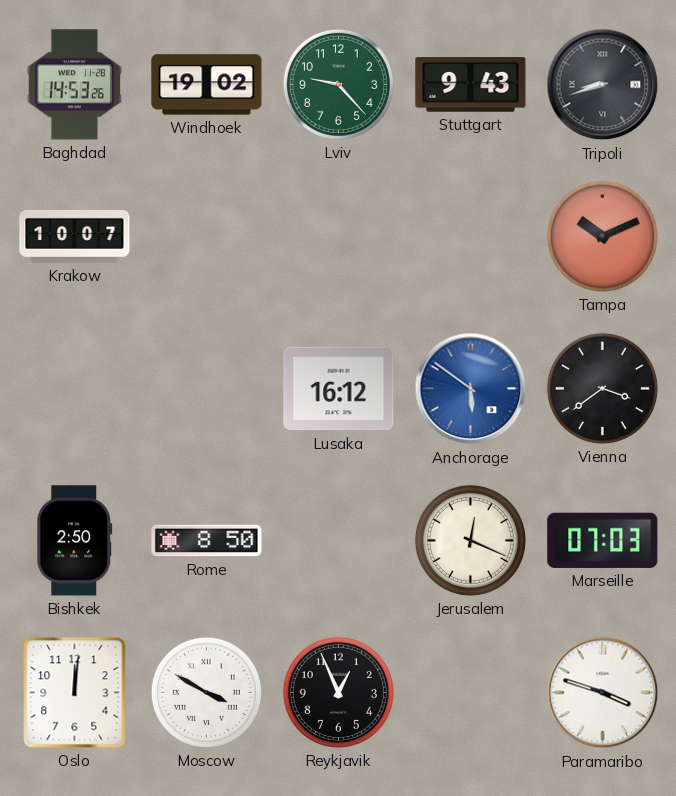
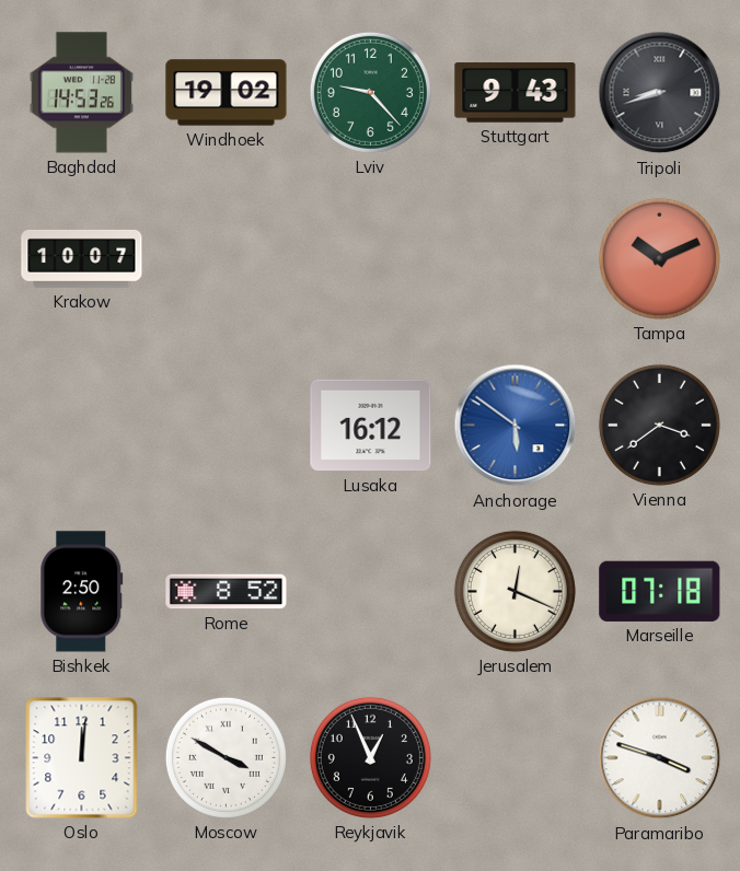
Rome: 8:50 -> 8:52 (227, 592)
Marseille: 07:03 -> 07:18 (660, 591)
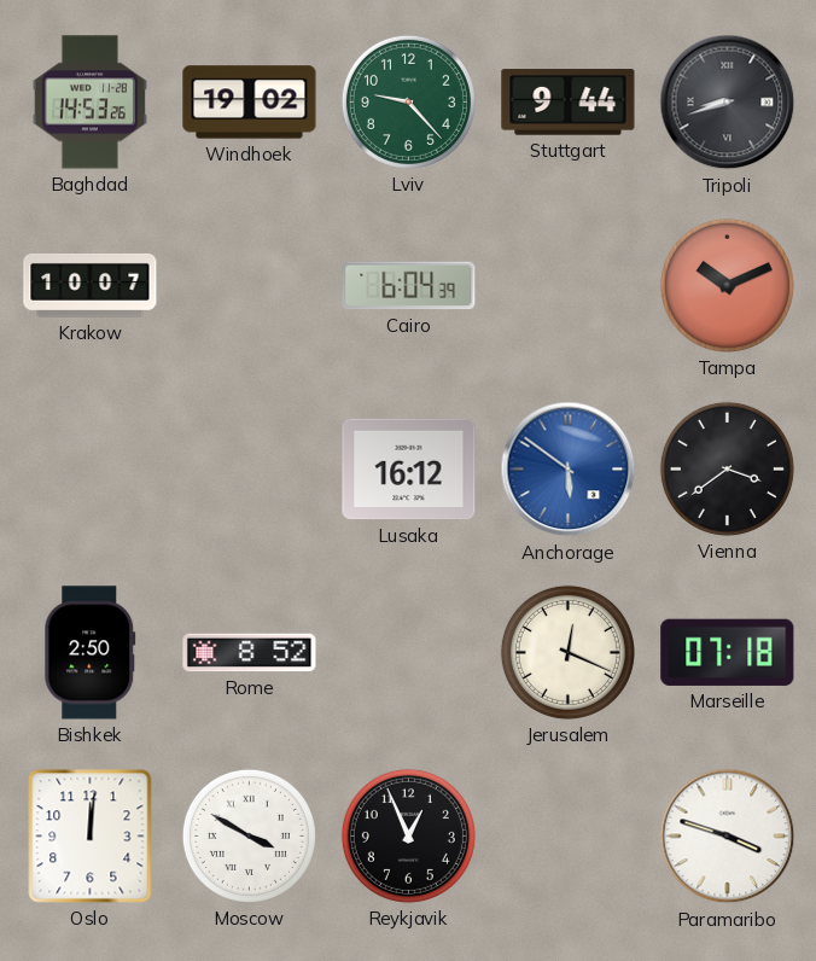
Stuttgart: 9:43 -> 9:44 (569, 103)
Cairo: none -> 6:04 (409, 286)
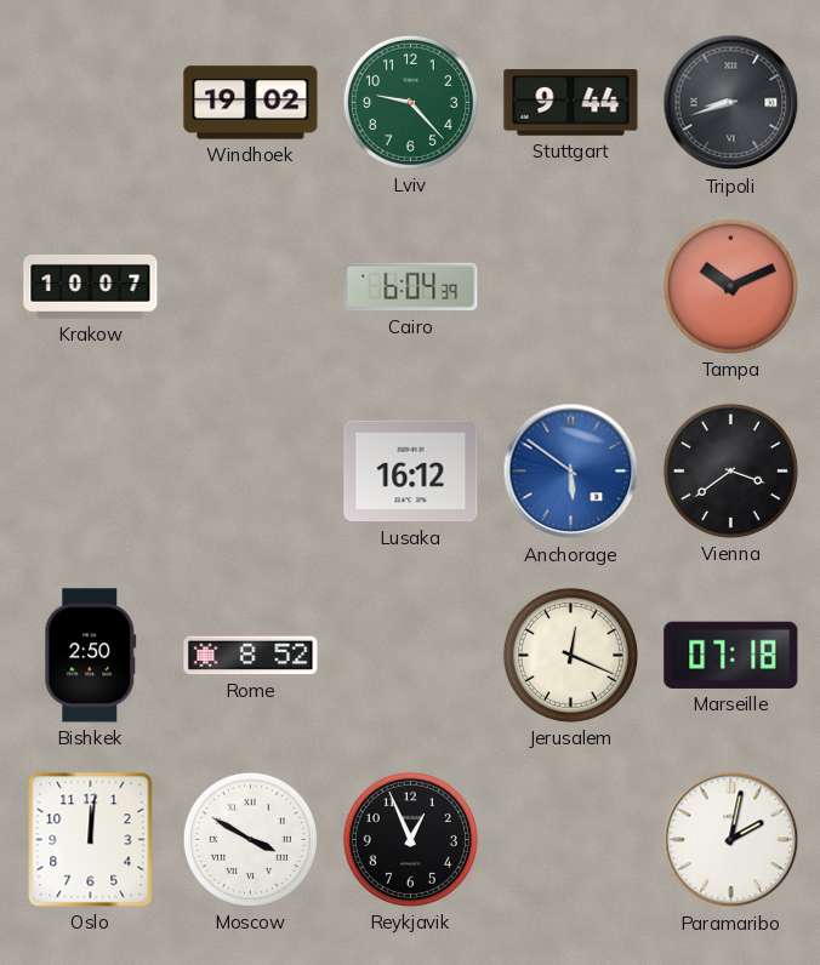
Baghdad: 14:53 -> none (89, 103)
Paramaribo: 3:48 -> 2:02 (731, 840)
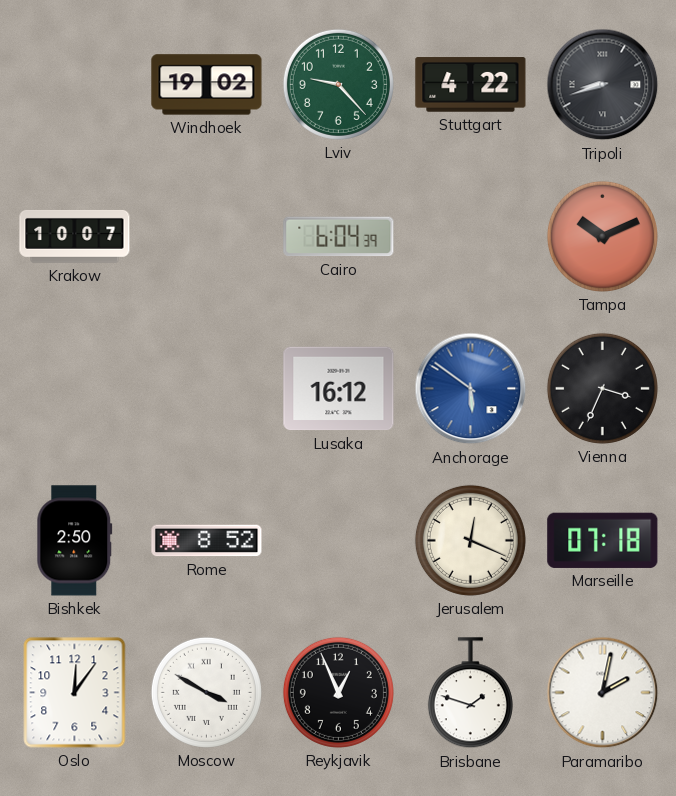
Stuttgart: 9:44 -> 4:22 (471, 85)
Vienna: 3:39 -> 3:34 (602, 388)
Oslo: 12:01 -> 12:06 (75, 693)
Brisbane: none -> 1:48 (470, 693)
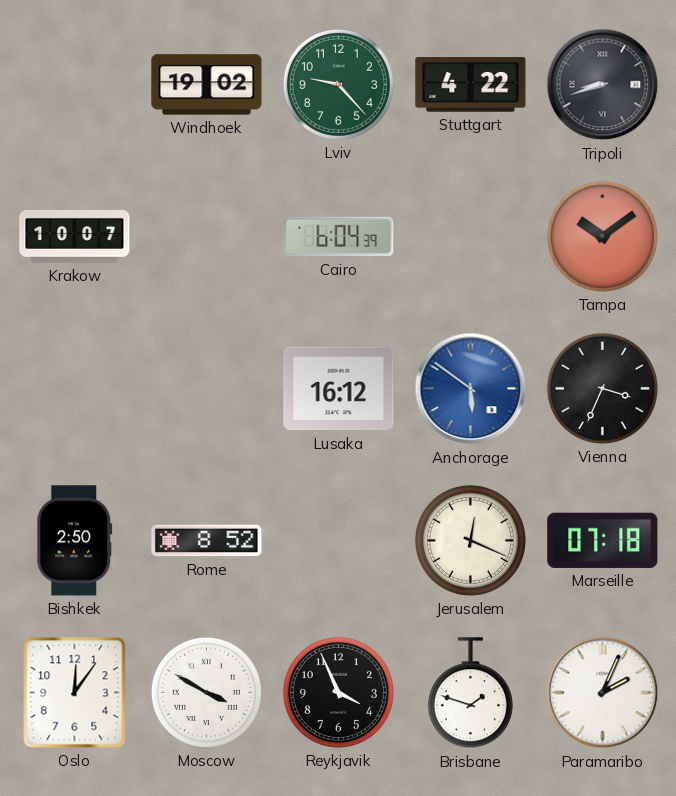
Tampa: 10:11 -> 10:09 (602, 236)
Reykjavik: 12:56 -> 3:56 (338, 692)
Paramaribo: 2:02 -> 2:04 (603, 693)
